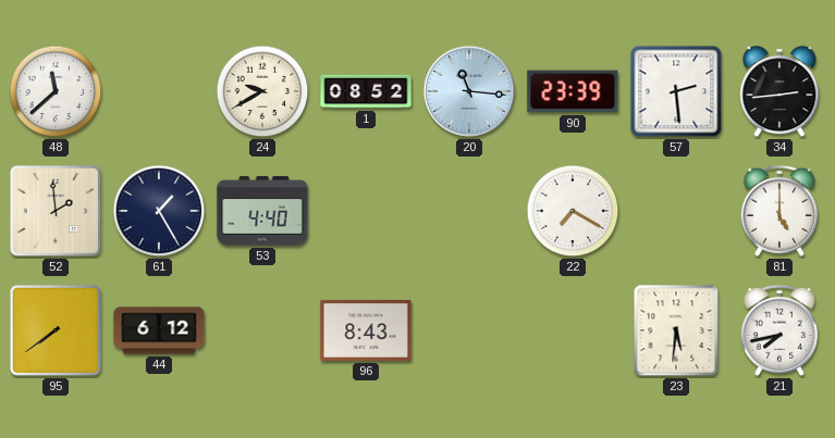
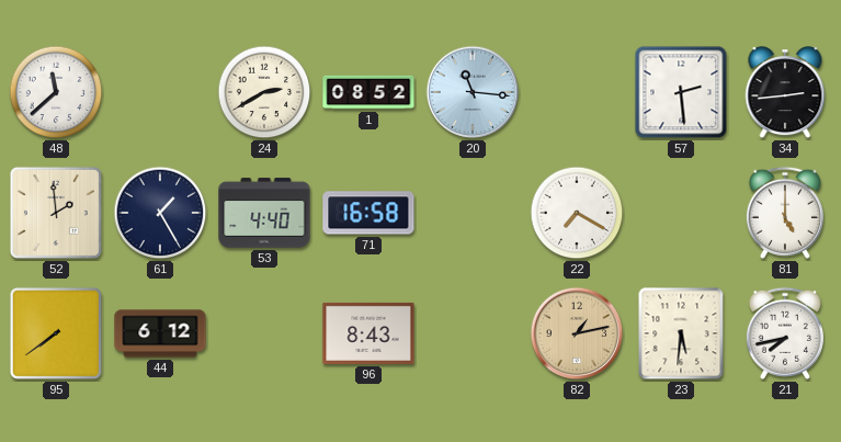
24: 9:40 -> 2:40 (264, 92)
90: 23:39 -> none (573, 91)
71: none -> 16:58 (368, 213)
82: none -> 1:13 (577, 333)
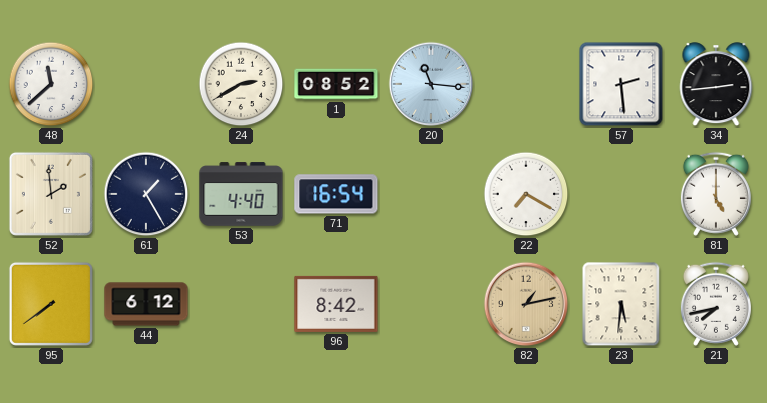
71: 16:58 -> 16:54 (336, 194)
96: 8:43 -> 8:42 (336, 304)
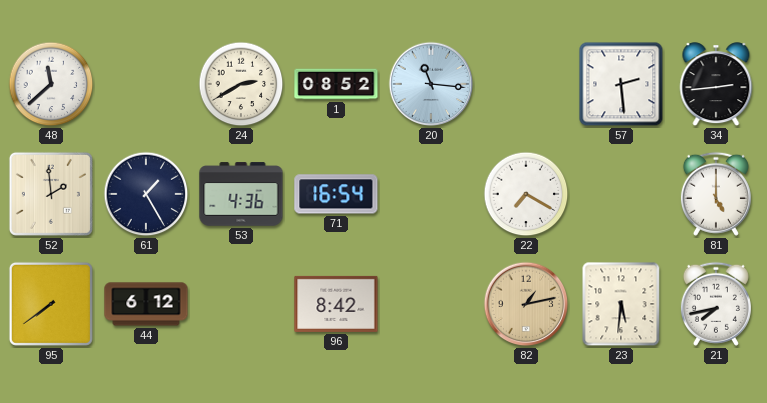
53: 4:40 -> 4:36 (241, 194)
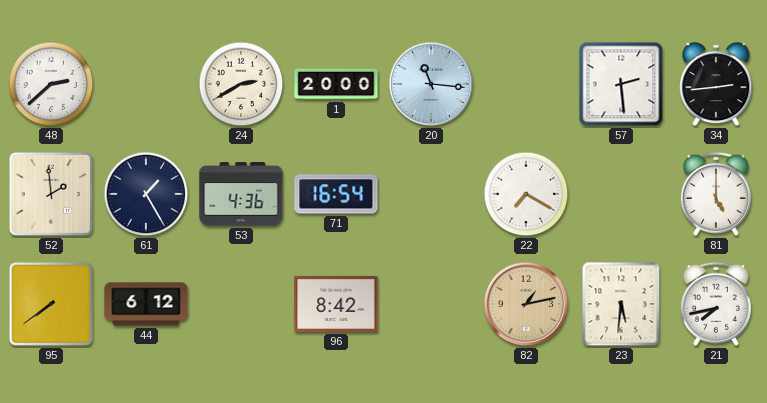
48: 11:38 -> 2:38 (51, 84)
1: 08:52 -> 20:00 (336, 84)
